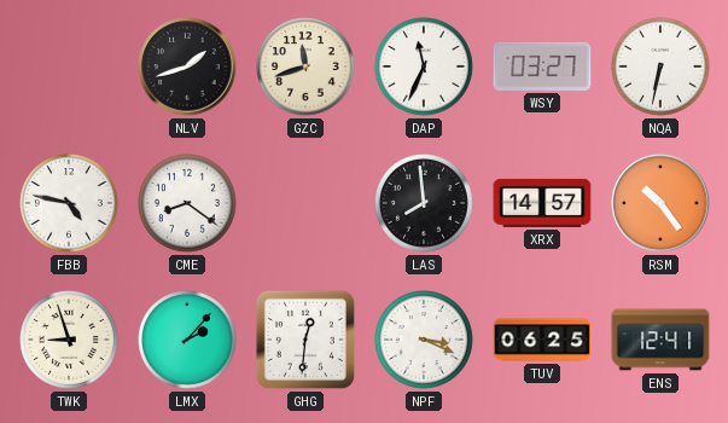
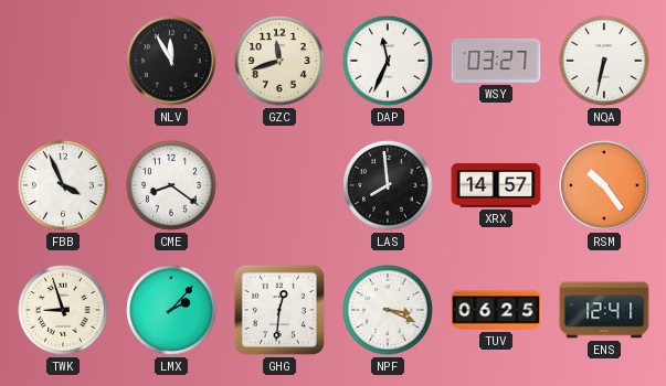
NLV: 1:42 -> 11:55 (171, 61)
FBB: 4:47 -> 3:56 (63, 185)
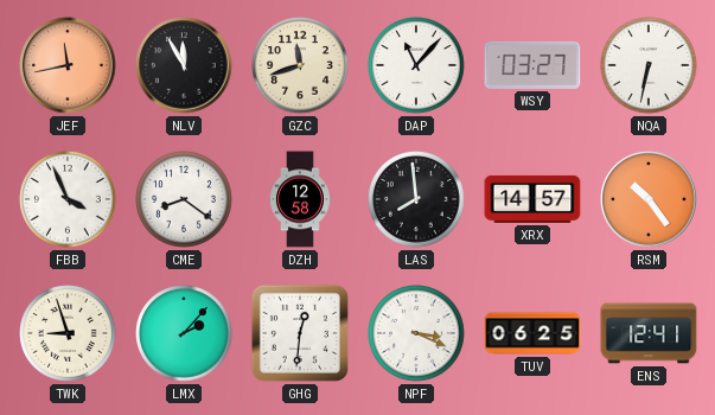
JEF: none -> 11:43 (68, 65)
DAP: 11:34 -> 11:07 (416, 65)
DZH: none -> 12:58 (301, 199)
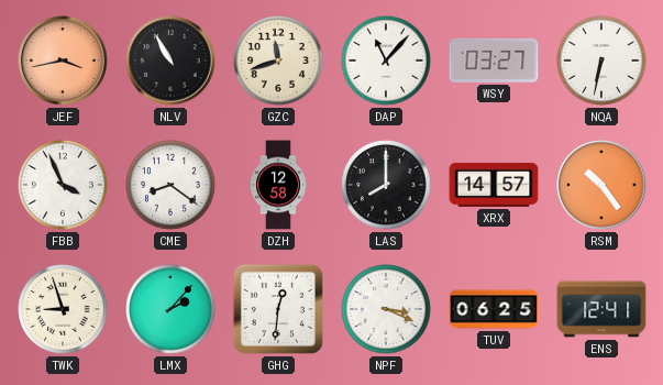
JEF: 11:43 -> 3:43 (63, 61)
NLV: 11:55 -> 10:55 (170, 61)
LAS: 7:59 -> 8:00 (386, 185)
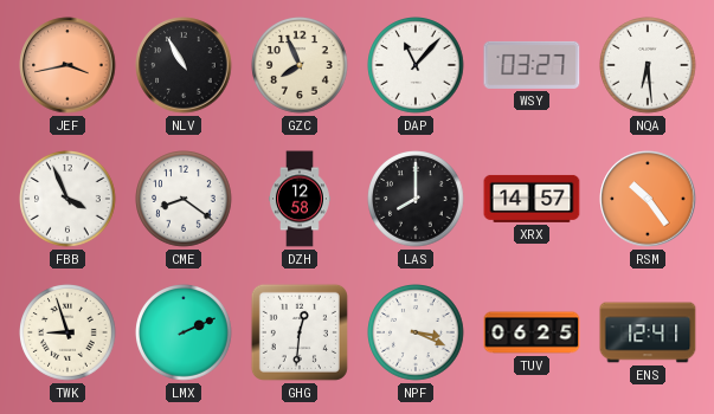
GZC: 11:42 -> 7:56 (300, 65)
NQA: 6:32 -> 6:29 (648, 65)
LMX: 2:07 -> 2:11 (184, 332)
